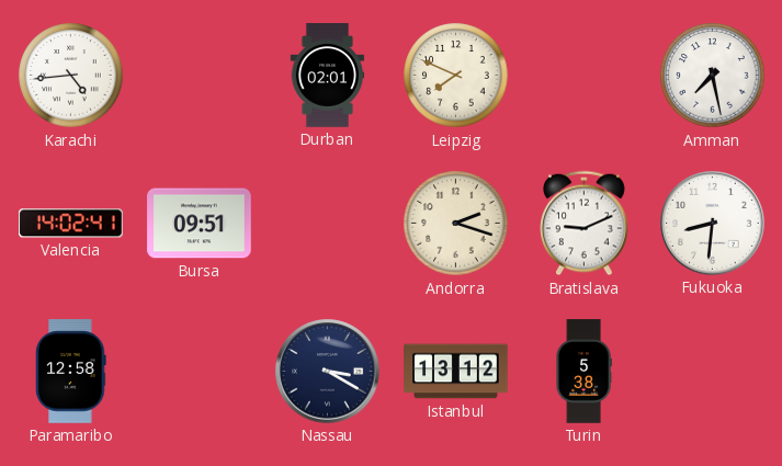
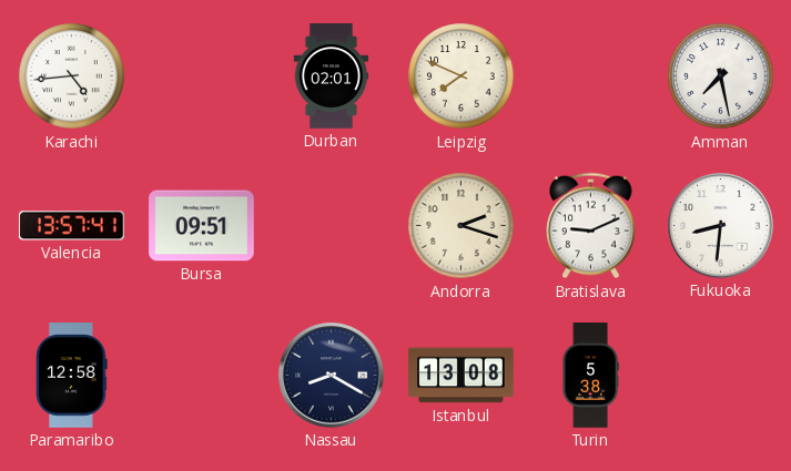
Valencia: 14:02 -> 13:57 (72, 226)
Nassau: 3:20 -> 8:20 (332, 376)
Istanbul: 13:12 -> 13:08 (462, 376)
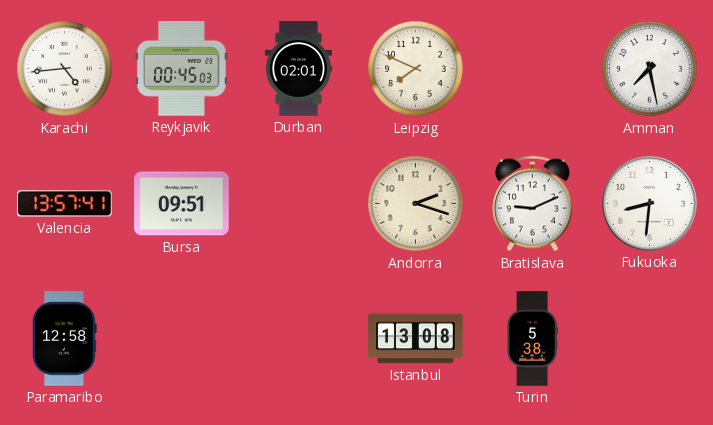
Reykjavik: none -> 00:45 (181, 69)
Nassau: 8:20 -> none (332, 376)
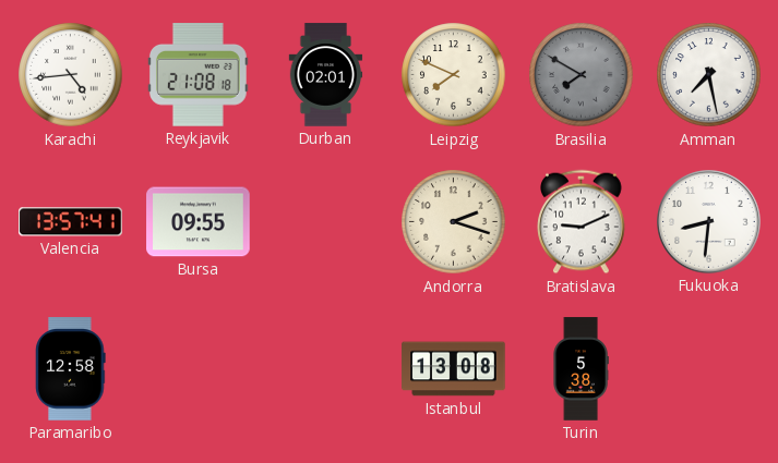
Reykjavik: 00:45 -> 21:08 (198, 75)
Brasilia: none -> 7:50 (582, 75)
Bursa: 09:51 -> 09:55 (199, 222)
